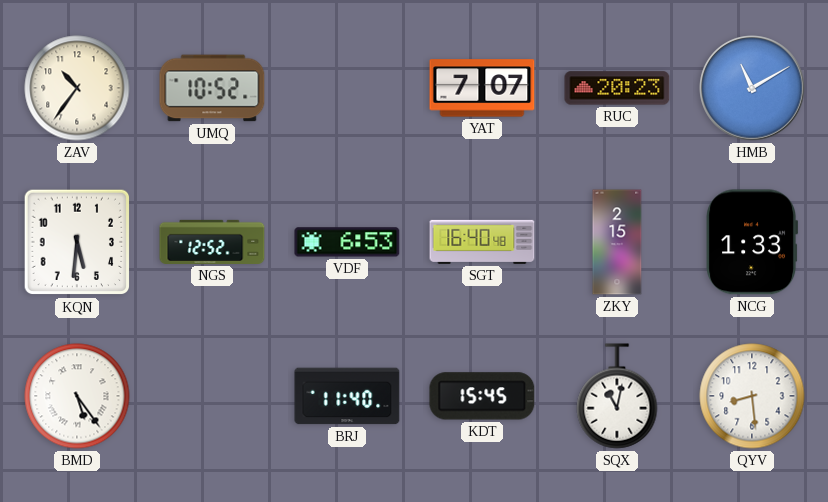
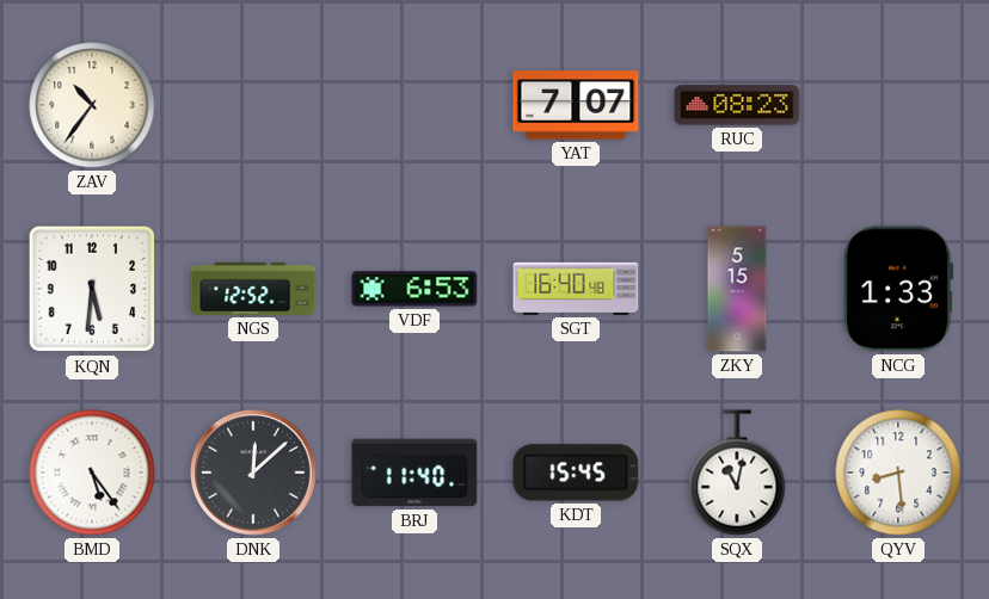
UMQ: 10:52 -> none (212, 88)
RUC: 20:23 -> 08:23 (737, 105)
HMB: 11:10 -> none (752, 88)
ZKY: 2:15 -> 5:15 (737, 289)
DNK: none -> 12:08 (253, 473)
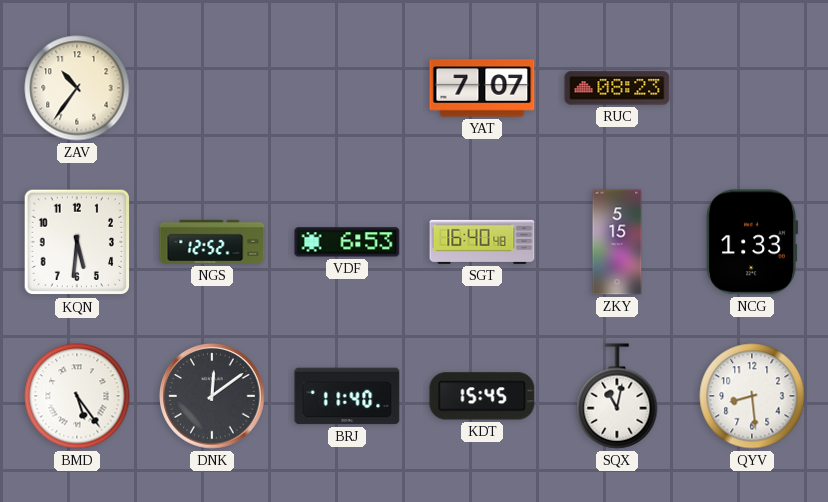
DNK: 12:08 -> 12:09 (212, 396)
